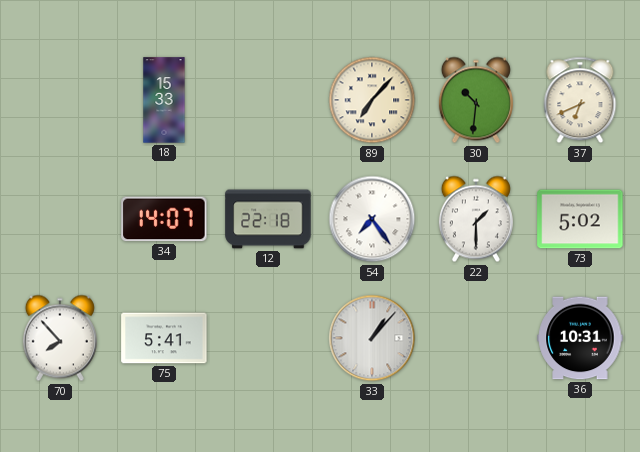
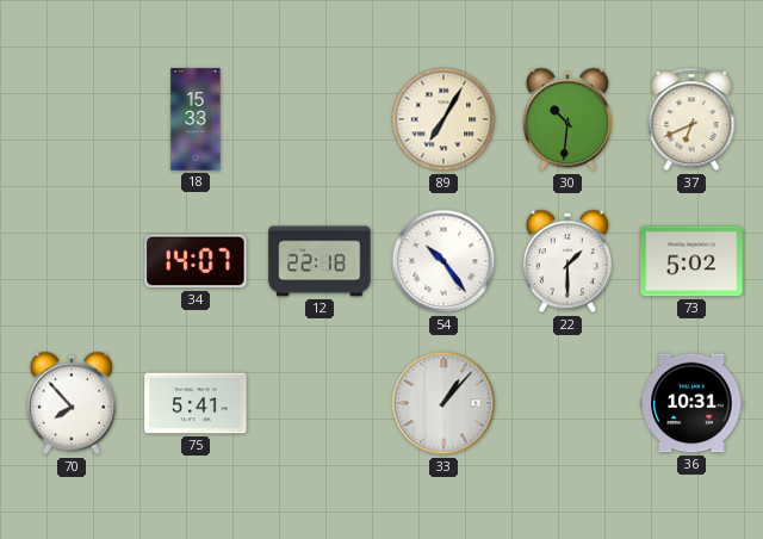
89: 7:07 -> 7:05 (443, 119)
54: 7:24 -> 10:24 (443, 261)
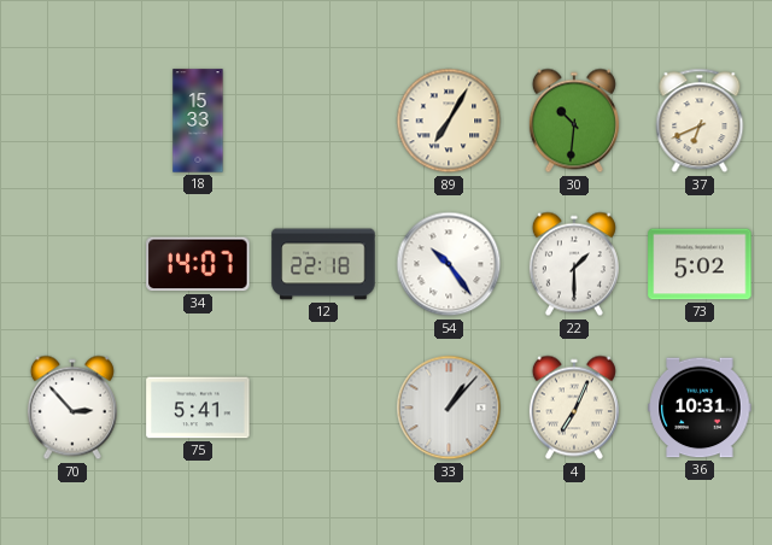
70: 7:53 -> 2:53 (72, 408)
4: none -> 7:04 (574, 408)
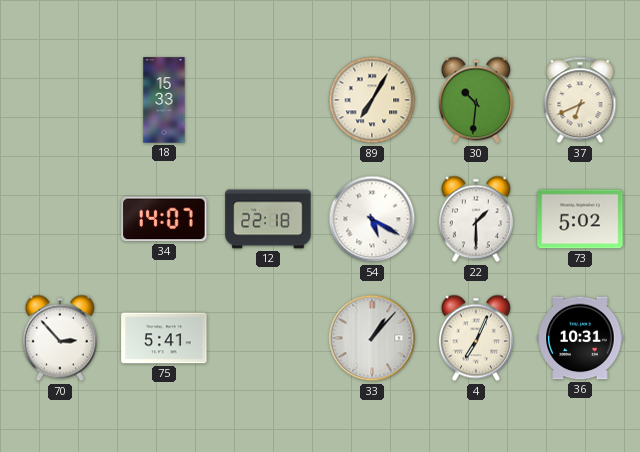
54: 10:24 -> 5:20 (372, 219)
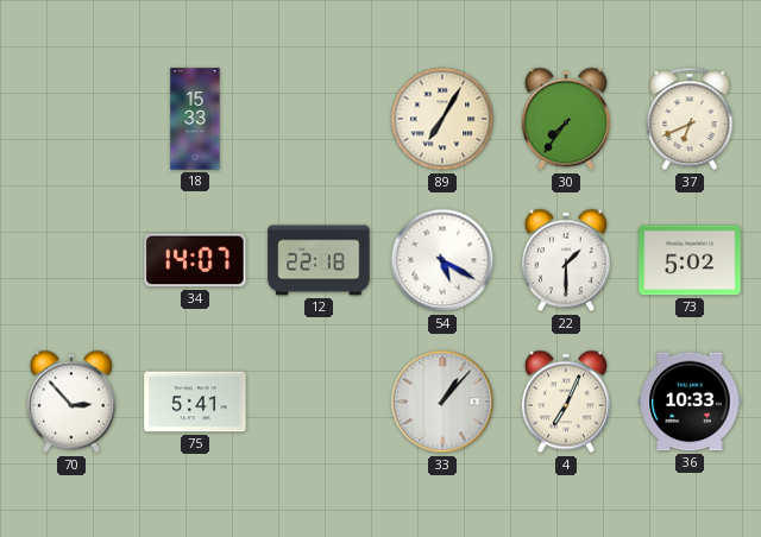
30: 10:31 -> 7:36 (566, 119)
36: 10:31 -> 10:33 (690, 402)
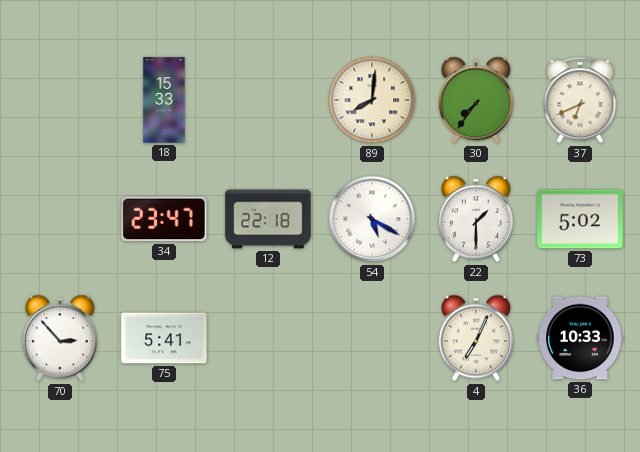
89: 7:05 -> 8:01 (372, 100)
34: 14:07 -> 23:47 (164, 219)
33: 1:07 -> none (442, 402)
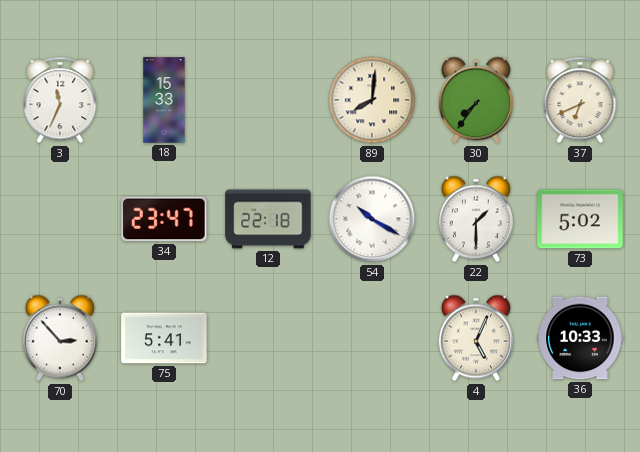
3: none -> 11:34 (60, 100)
54: 5:20 -> 10:20 (372, 219)
4: 7:04 -> 5:04 (476, 338)
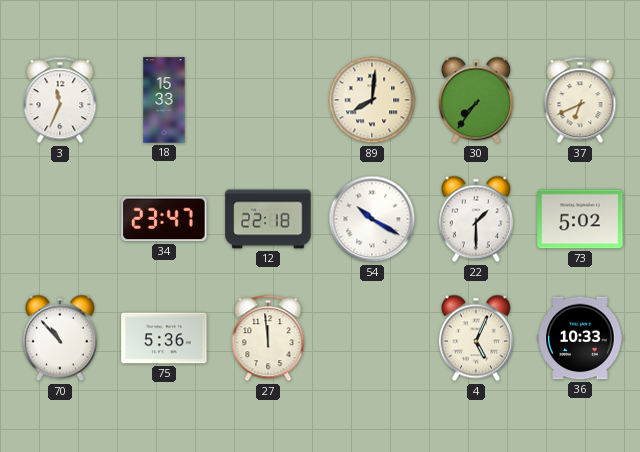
70: 2:53 -> 10:53 (60, 338)
75: 5:41 -> 5:36 (164, 338)
27: none -> 11:59 (268, 338)
